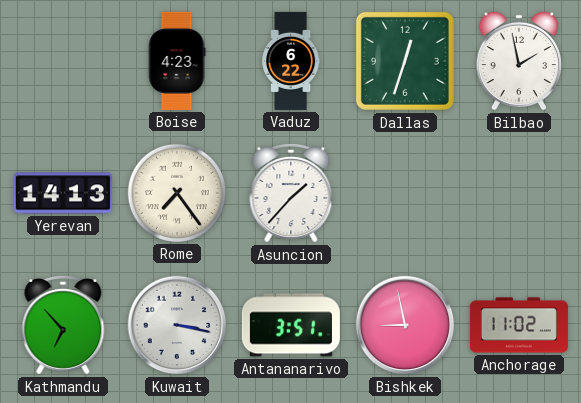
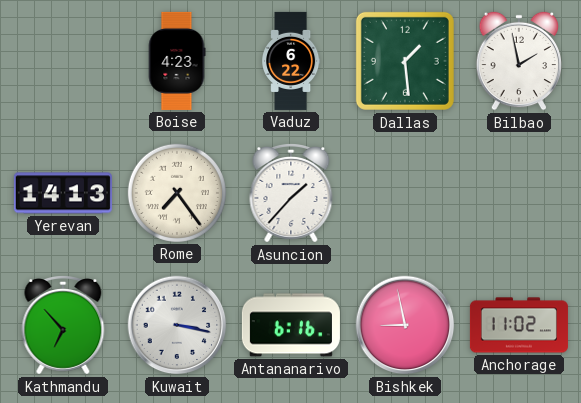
Dallas: 12:33 -> 1:29 (405, 61)
Antananarivo: 3:51 -> 6:16 (291, 325)
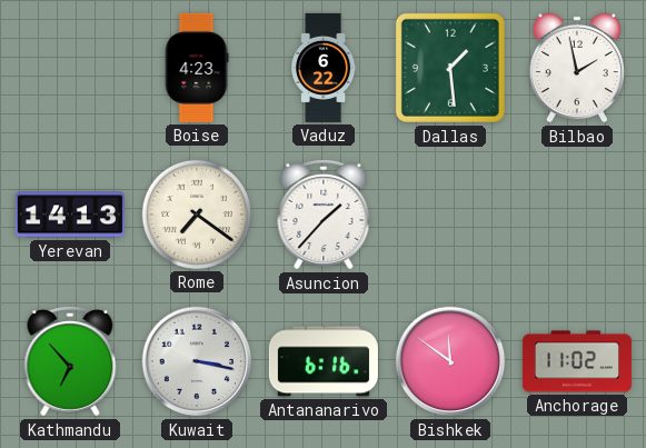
Rome: 7:24 -> 7:21 (197, 215)
Bishkek: 8:58 -> 11:51 (450, 361)
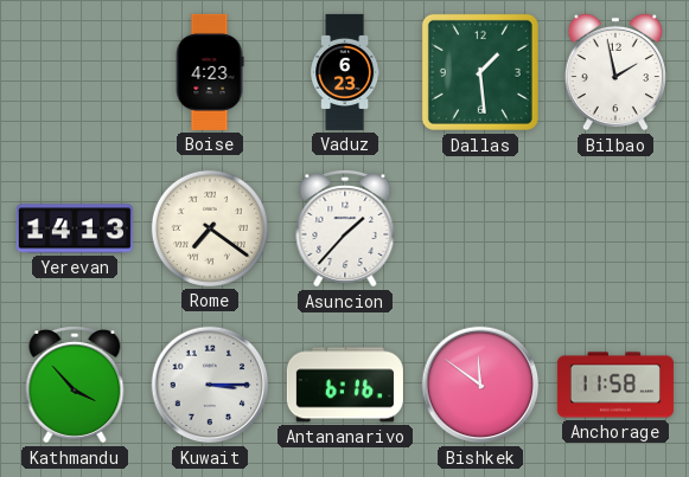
Vaduz: 6:22 -> 6:23 (346, 72)
Kathmandu: 6:53 -> 3:53 (75, 386)
Kuwait: 3:17 -> 3:15 (210, 385)
Anchorage: 11:02 -> 11:58 (615, 385)
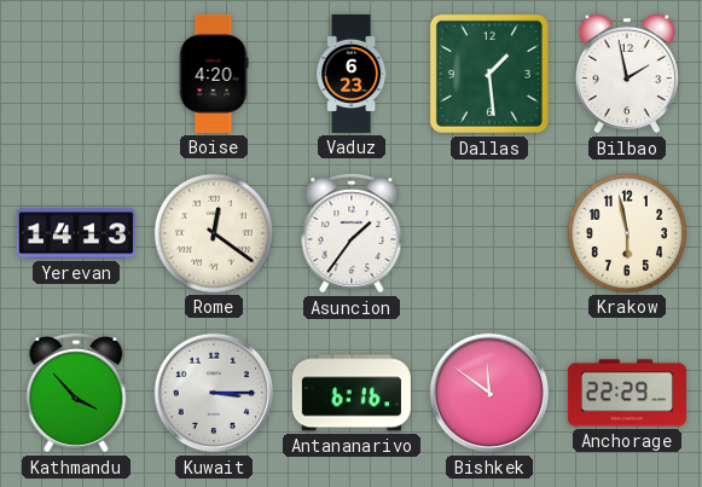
Boise: 4:23 -> 4:20 (214, 74)
Rome: 7:21 -> 12:21 (214, 233)
Asuncion: 1:37 -> 1:36 (352, 234)
Krakow: none -> 5:58 (627, 233)
Anchorage: 11:58 -> 22:29 (627, 393)
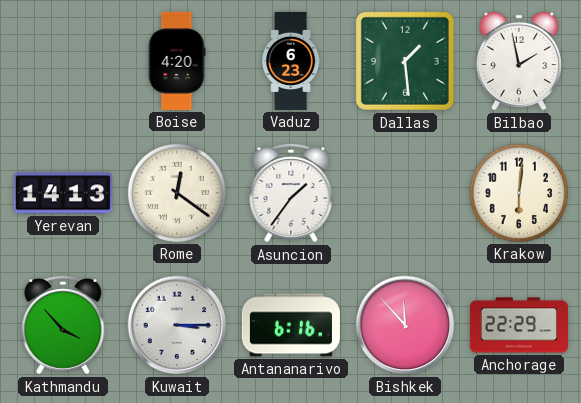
Krakow: 5:58 -> 6:01 (519, 193)
Bishkek: 11:51 -> 11:53 (405, 325)
